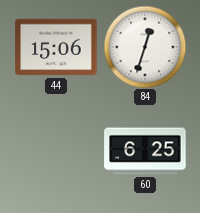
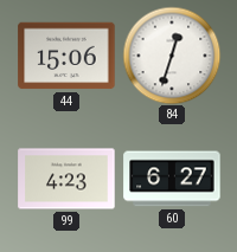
99: none -> 4:23 (66, 179)
60: 6:25 -> 6:27 (172, 179)
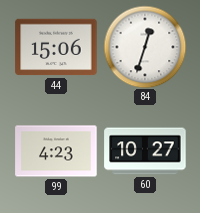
60: 6:27 -> 10:27 (145, 151)
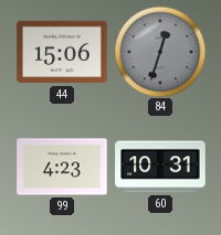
84 dial: white -> grey (160, 52)
60: 10:27 -> 10:31 (160, 167)
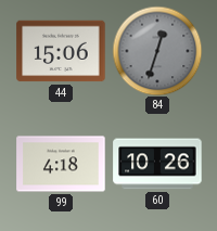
99: 4:23 -> 4:18 (61, 164)
60: 10:31 -> 10:26 (157, 164)
